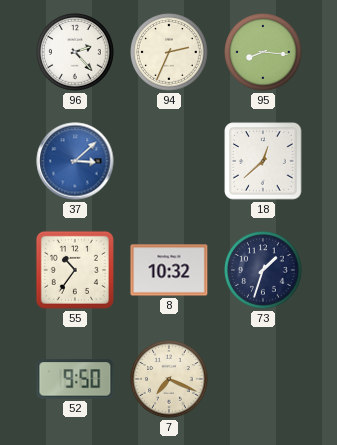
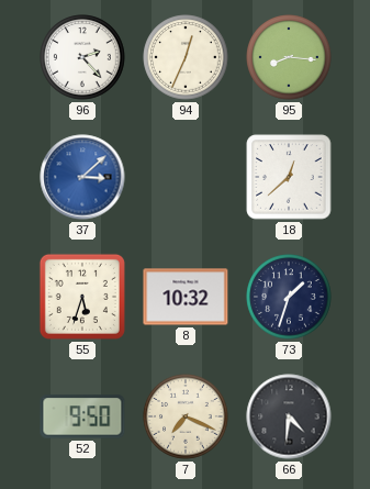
94: 2:34 -> 12:34 (186, 57)
55: 10:36 -> 5:33 (82, 297)
66: none -> 4:31 (289, 416)
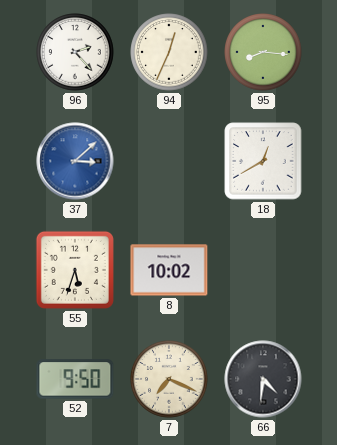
18: 12:38 -> 12:40 (263, 161)
8: 10:32 -> 10:02 (169, 270)
73: 1:33 -> none (289, 297)
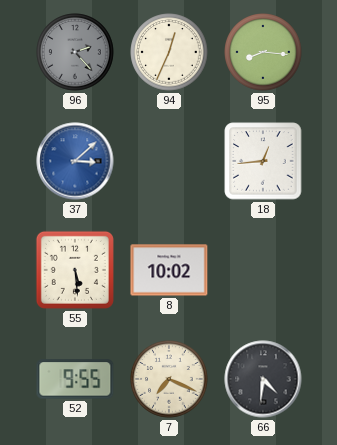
96 dial: white -> grey (75, 52)
18: 12:40 -> 12:44 (263, 161)
55: 5:33 -> 5:29 (75, 270)
52: 9:50 -> 9:55 (75, 379)
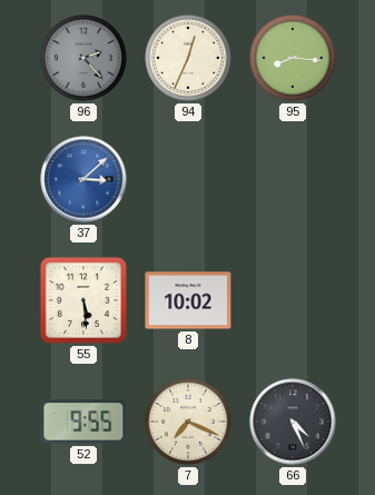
18: 12:44 -> none (263, 161)
66: 4:31 -> 4:26 (293, 422)
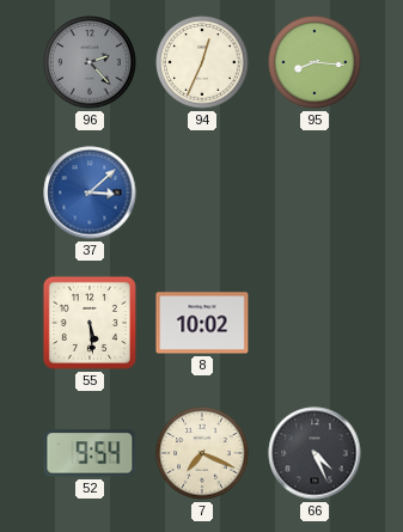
52: 9:55 -> 9:54 (90, 453)
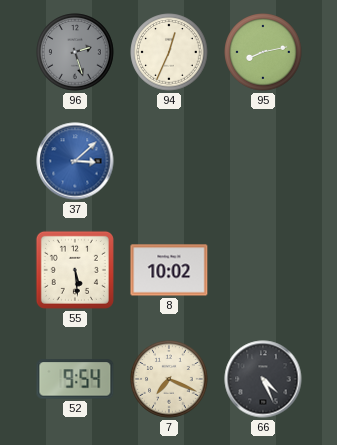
96: 2:23 -> 2:27 (75, 52)
95: 8:16 -> 8:13 (263, 52)
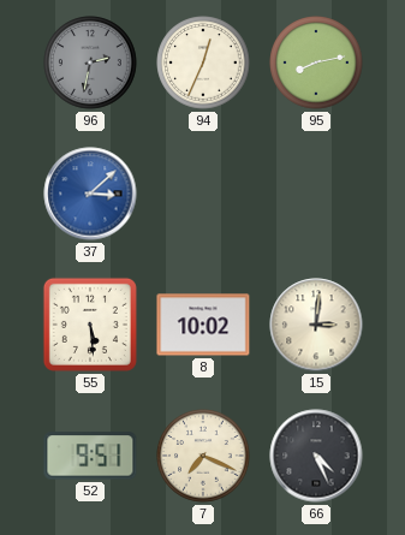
96: 2:27 -> 2:32 (90, 63)
15: none -> 3:01 (316, 325)
52: 9:54 -> 9:51 (90, 456)
